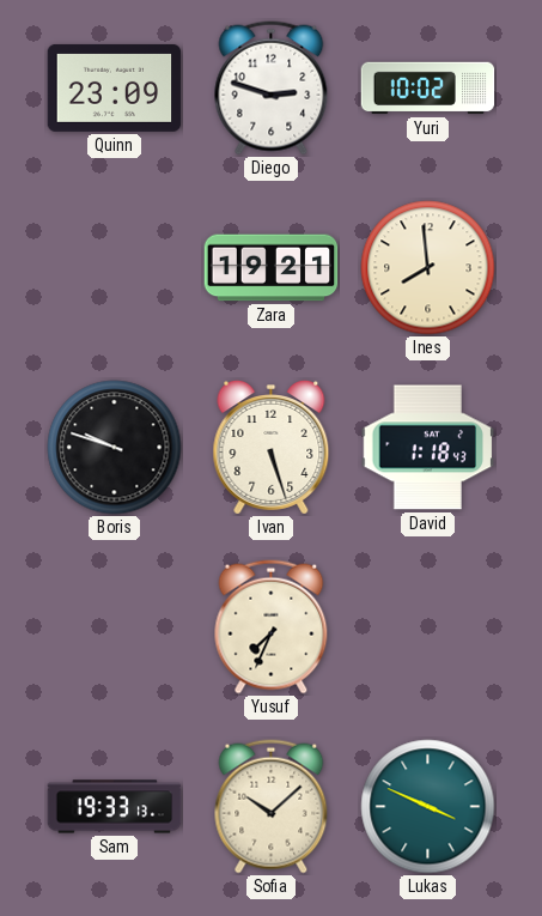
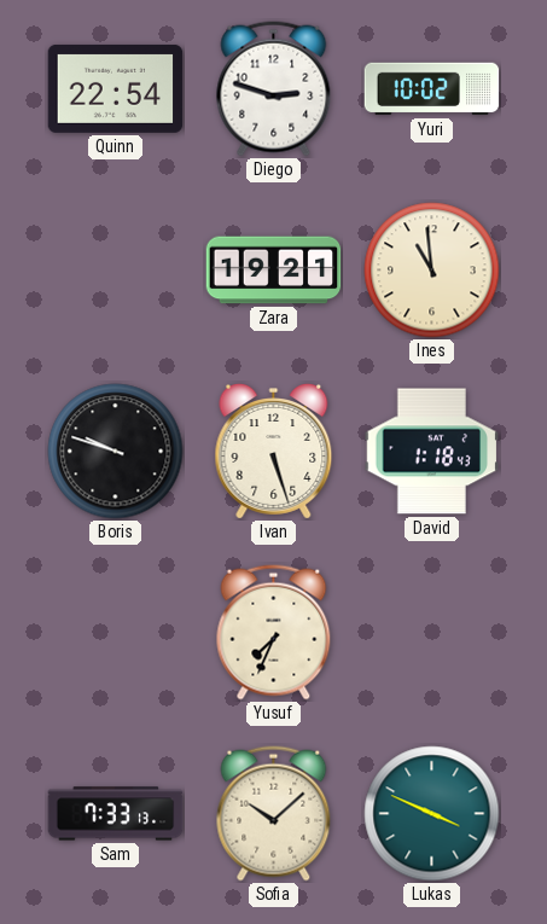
Quinn: 23:09 -> 22:54 (116, 88)
Ines: 7:59 -> 10:59 (432, 271)
Sam: 19:33 -> 7:33 (116, 814)
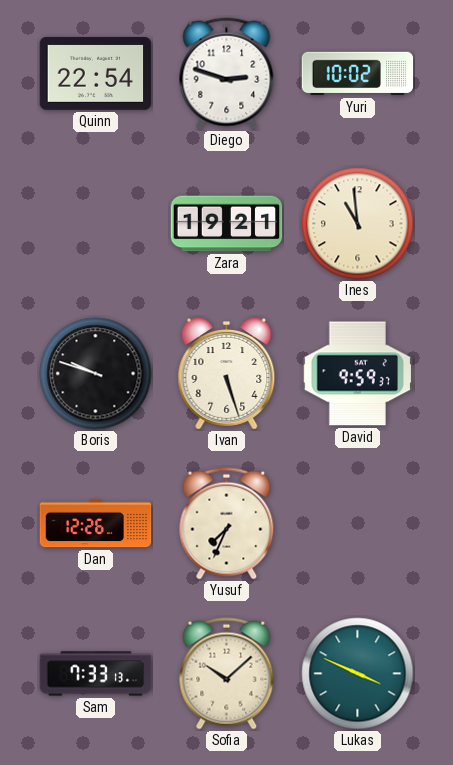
David: 1:18 -> 9:59 (358, 374)
Dan: none -> 12:26 (96, 524)
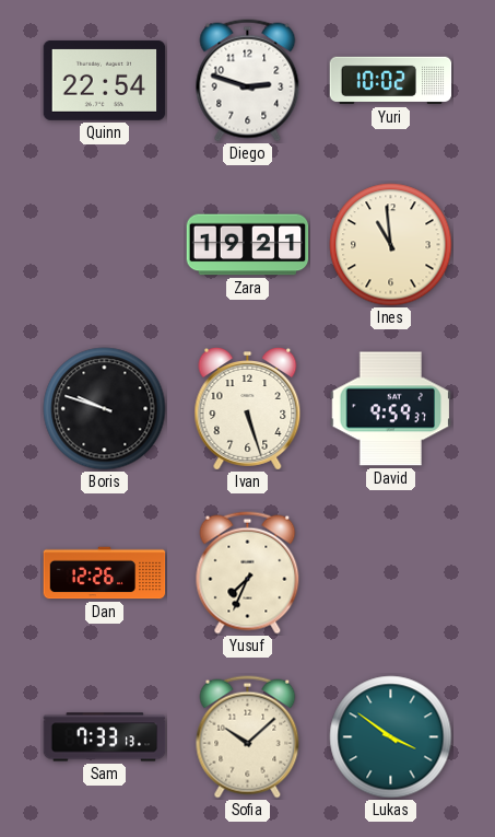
Lukas: 3:49 -> 3:51 (391, 737)
